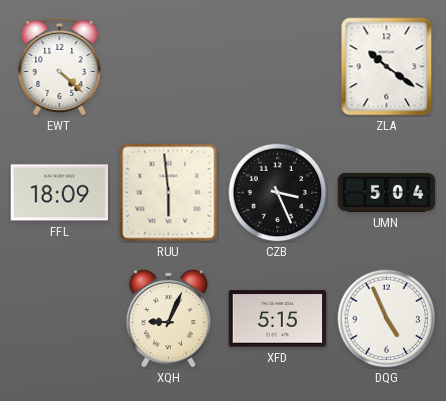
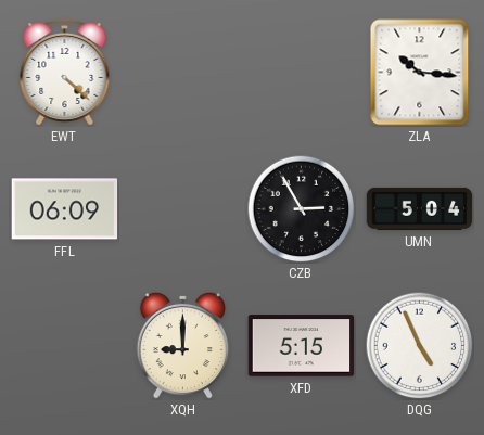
ZLA: 10:21 -> 10:16 (420, 73)
FFL: 18:09 -> 06:09 (65, 209)
RUU: 5:59 -> none (169, 193)
CZB: 3:26 -> 2:55 (302, 209)
XQH: 9:04 -> 9:00 (183, 345)
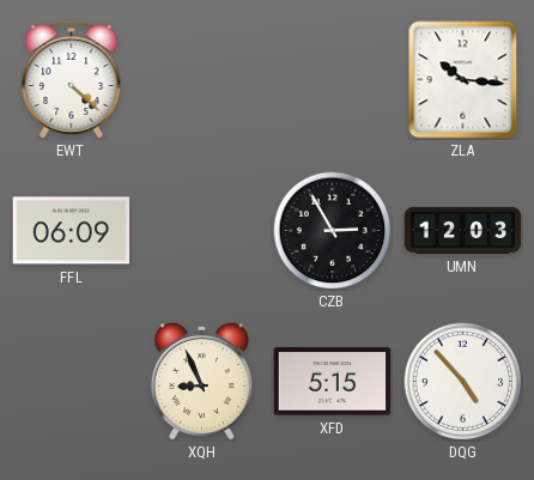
UMN: 5:04 -> 12:03 (463, 230)
XQH: 9:00 -> 8:56 (202, 381)
DQG: 4:56 -> 4:53 (463, 382)
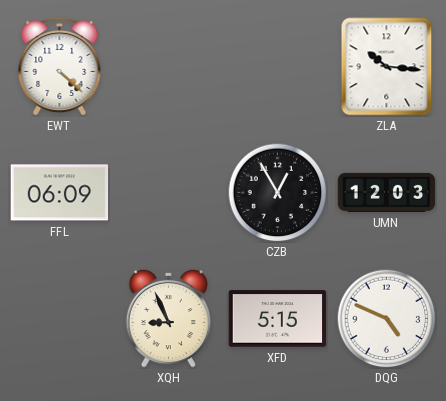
CZB: 2:55 -> 12:55 (278, 193)
DQG: 4:53 -> 4:49 (387, 319)
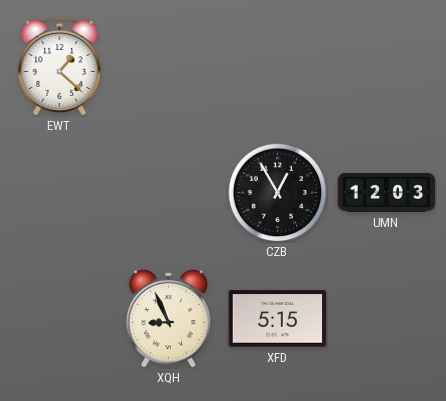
EWT: 4:22 -> 1:22 (60, 66)
ZLA: 10:16 -> none (387, 67)
FFL: 06:09 -> none (60, 193)
DQG: 4:49 -> none (387, 319)
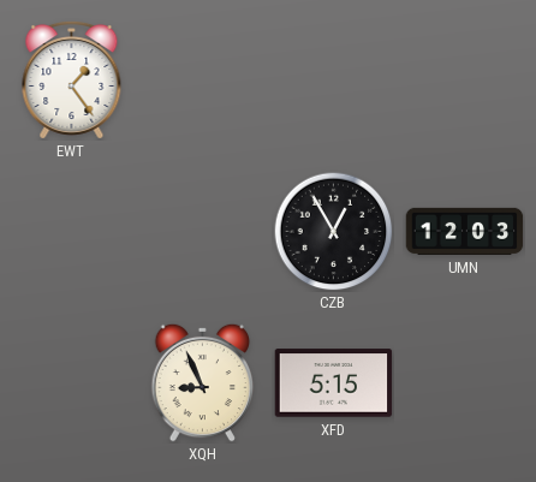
EWT: 1:22 -> 1:24 (72, 79)
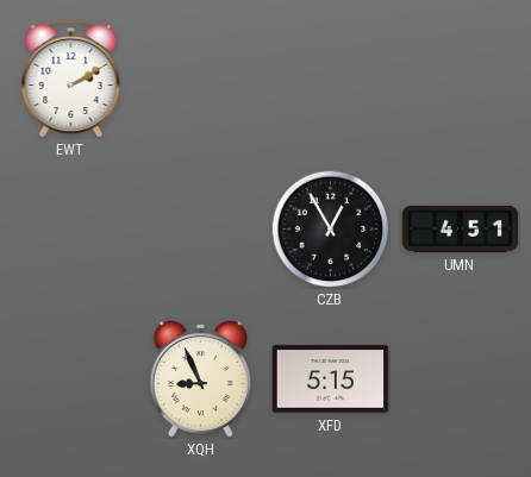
EWT: 1:24 -> 2:10 (71, 79)
UMN: 12:03 -> 4:51 (461, 228)
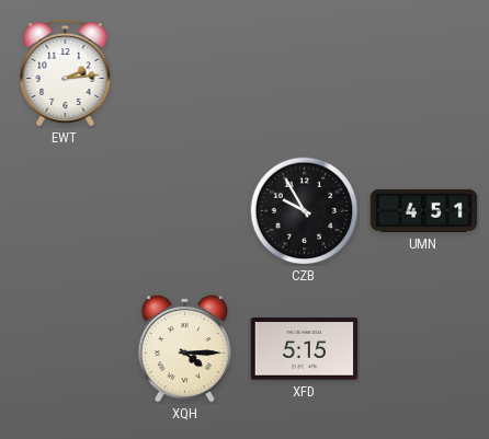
EWT: 2:10 -> 2:14 (66, 72)
CZB: 12:55 -> 9:55 (305, 211)
XQH: 8:56 -> 4:15 (185, 348)
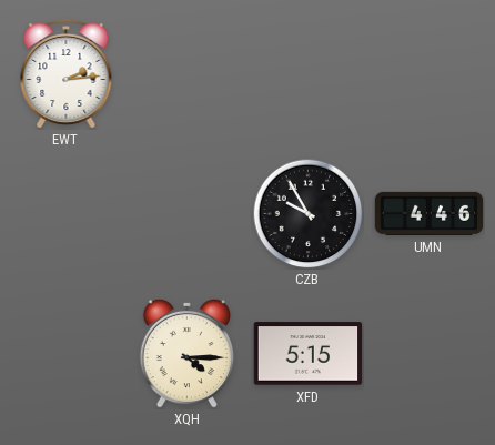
UMN: 4:51 -> 4:46 (430, 213)
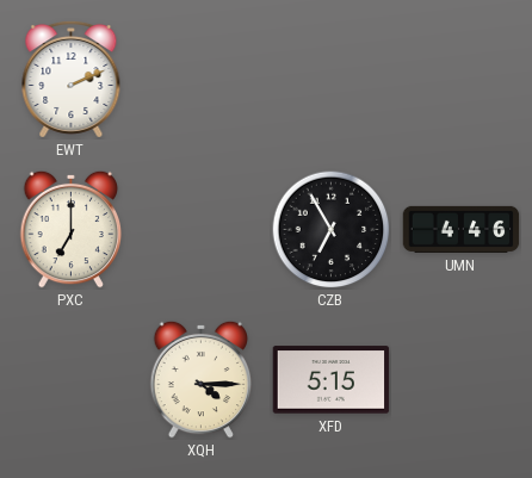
EWT: 2:14 -> 2:11 (72, 79)
PXC: none -> 7:00 (72, 229)
CZB: 9:55 -> 6:55 (332, 230)
